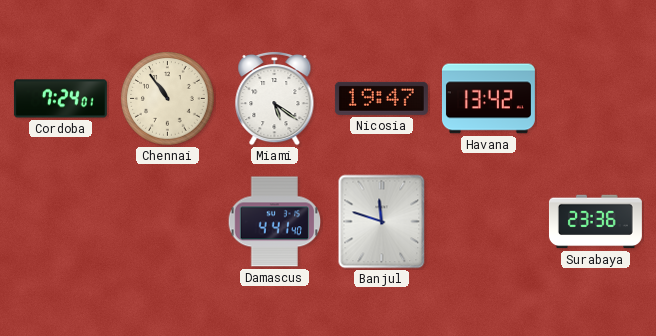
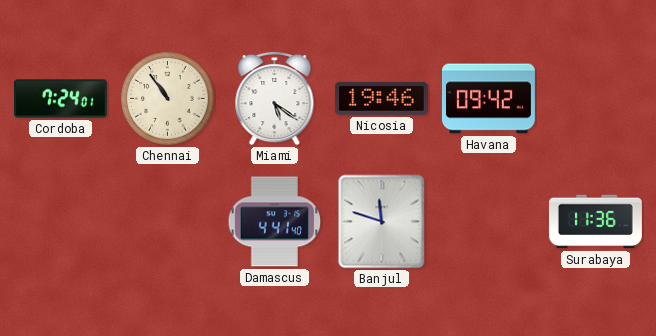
Nicosia: 19:47 -> 19:46 (381, 98)
Havana: 13:42 -> 09:42 (488, 99)
Surabaya: 23:36 -> 11:36 (595, 222)
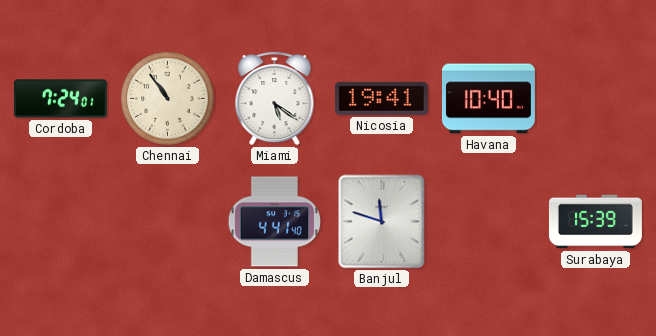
Nicosia: 19:46 -> 19:41 (381, 98)
Havana: 09:42 -> 10:40 (488, 99)
Surabaya: 11:36 -> 15:39 (595, 222)
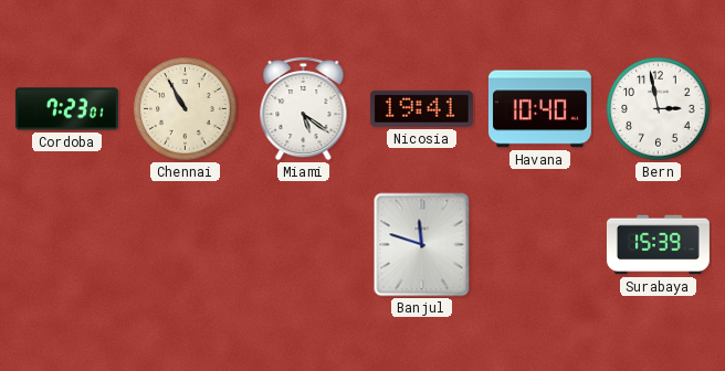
Cordoba: 7:24 -> 7:23 (66, 109)
Chennai: 10:54 -> 10:55 (186, 109)
Bern: none -> 2:58 (659, 109)
Damascus: 4:41 -> none (275, 222)
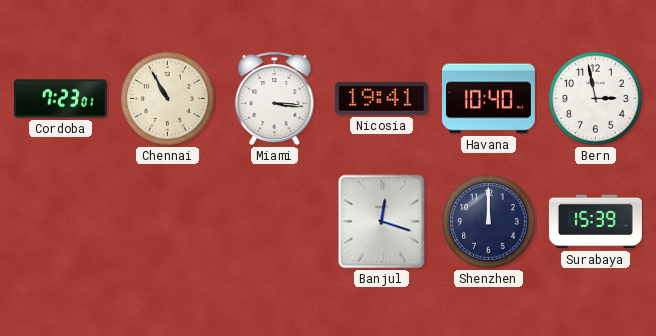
Miami: 5:21 -> 3:16 (275, 98)
Banjul: 11:48 -> 12:18 (382, 222)
Shenzhen: none -> 12:00 (489, 222)
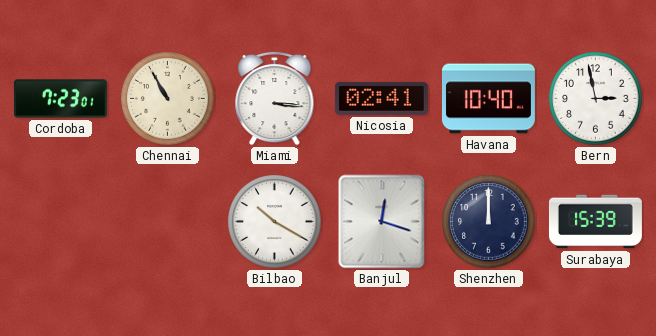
Nicosia: 19:41 -> 02:41 (381, 98)
Bilbao: none -> 10:20 (275, 222)
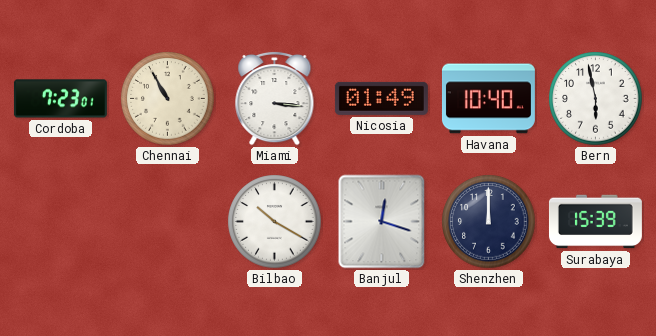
Nicosia: 02:41 -> 01:49 (381, 98)
Bern: 2:58 -> 5:58 (596, 99)
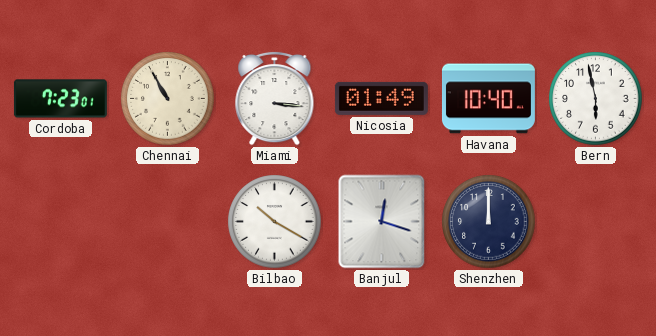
Surabaya: 15:39 -> none (595, 222)
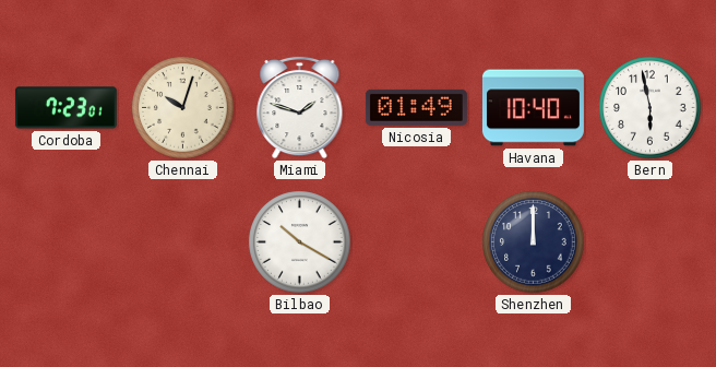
Chennai: 10:55 -> 10:03 (183, 108)
Miami: 3:16 -> 1:48 (300, 107)
Banjul: 12:18 -> none (382, 222)
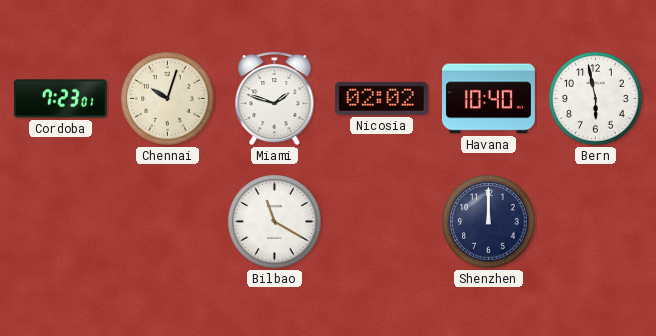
Nicosia: 01:49 -> 02:02 (381, 98)
Bilbao: 10:20 -> 11:20 (275, 222)
